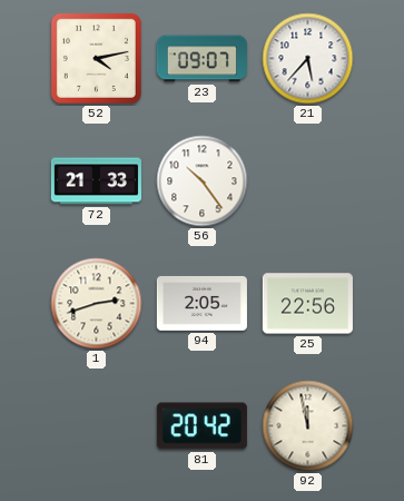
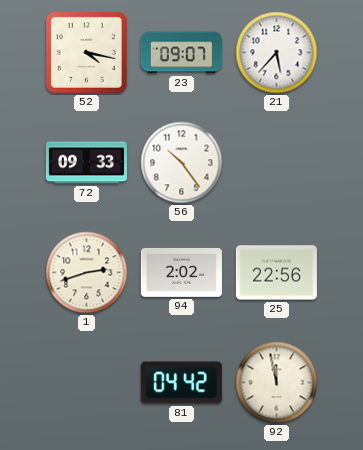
52: 4:13 -> 4:17 (86, 52)
72: 21:33 -> 09:33 (86, 163)
94: 2:05 -> 2:02 (181, 272)
81: 20:42 -> 04:42 (181, 383)
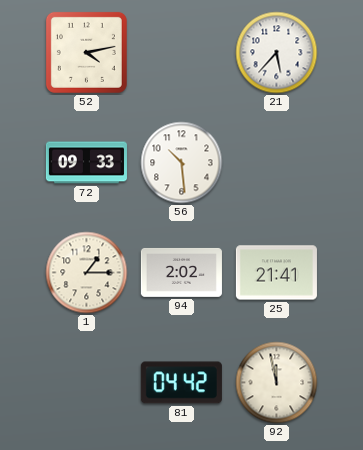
52: 4:17 -> 4:13 (86, 52)
23: 09:07 -> none (181, 53)
56: 10:24 -> 10:29 (182, 163)
1: 2:42 -> 1:15 (87, 273)
25: 22:56 -> 21:41 (276, 273)
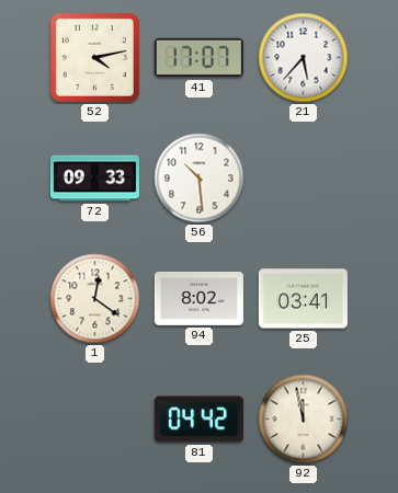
41: none -> 17:07 (198, 58)
1: 1:15 -> 12:21 (95, 299)
94: 2:02 -> 8:02 (198, 298)
25: 21:41 -> 03:41 (303, 299)
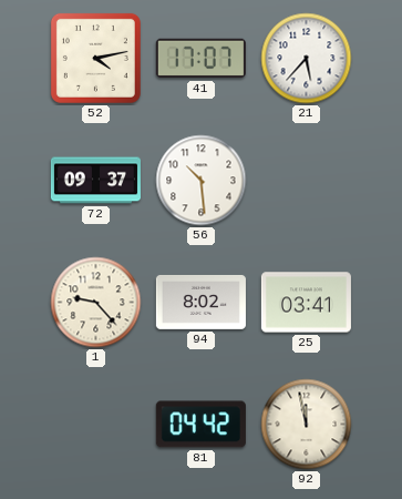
72: 09:33 -> 09:37 (95, 181)
1: 12:21 -> 9:23 (96, 303)
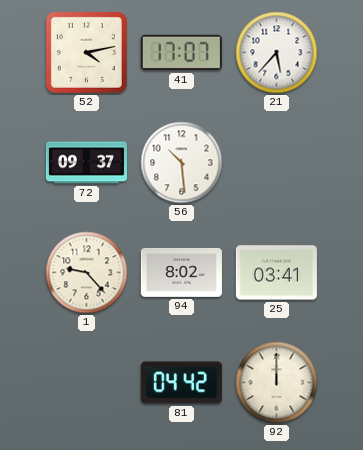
92: 11:58 -> 12:00 (277, 383)
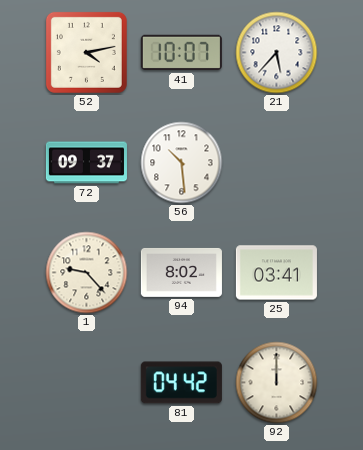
41: 17:07 -> 10:07 (181, 53)
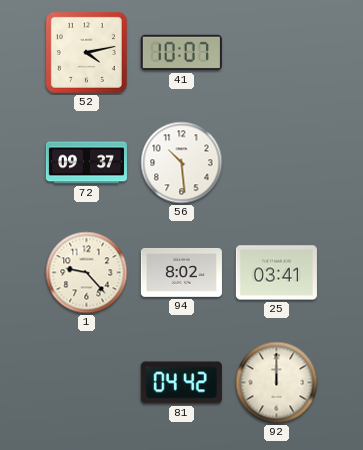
21: 5:37 -> none (277, 53)
